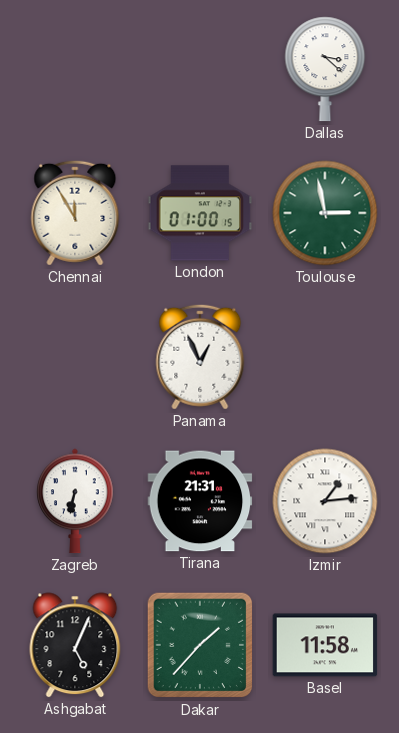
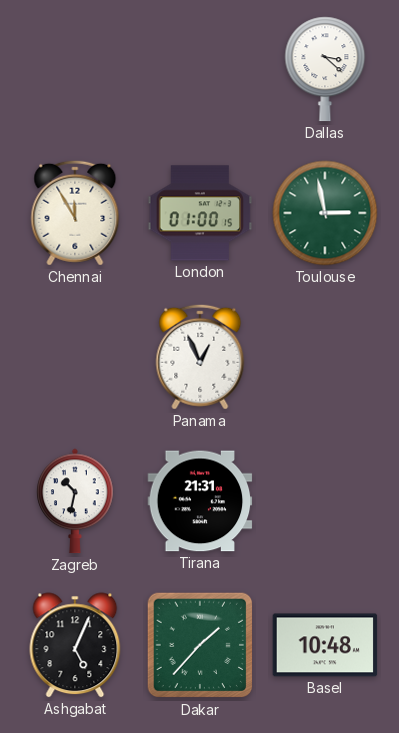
Zagreb: 6:32 -> 10:32 (75, 501)
Izmir: 1:14 -> none (325, 501)
Basel: 11:58 -> 10:48 (325, 645)
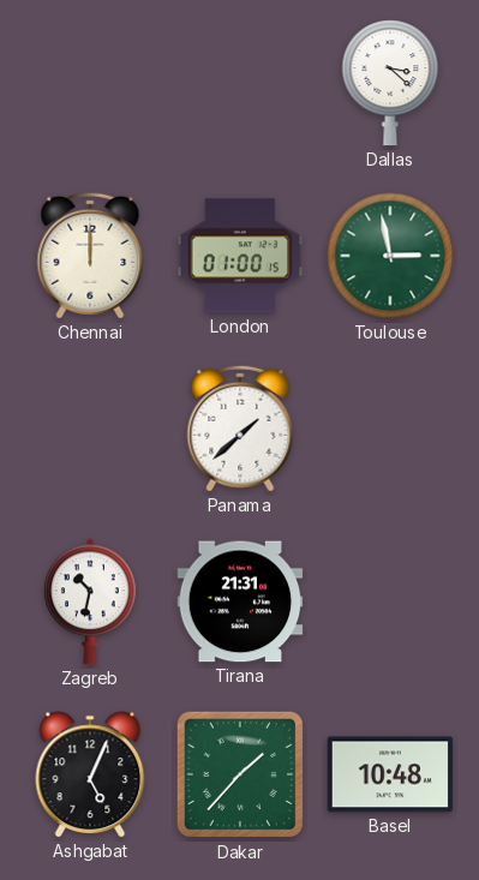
Chennai: 11:55 -> 12:00 (90, 256)
Panama: 12:56 -> 1:38 (240, 429)
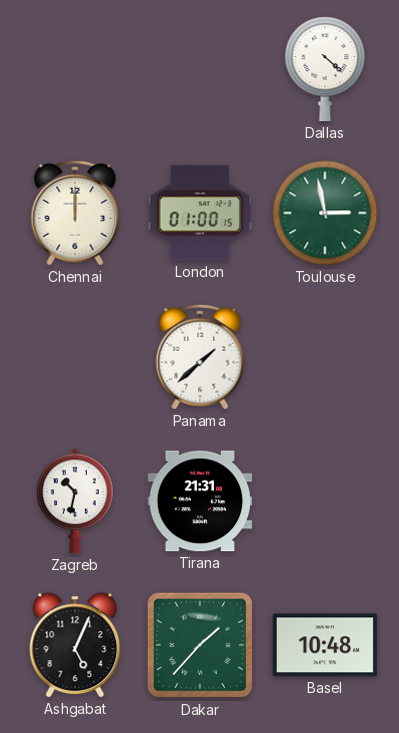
Dallas: 3:22 -> 4:22 (325, 69)
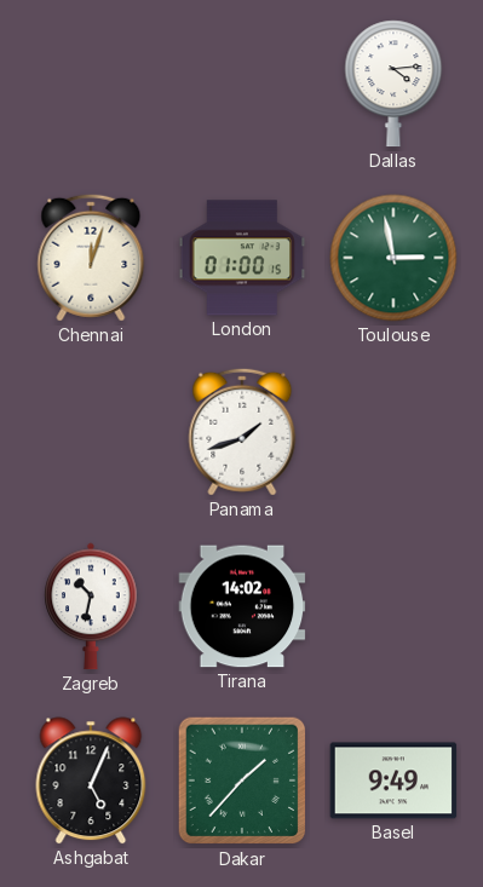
Dallas: 4:22 -> 4:14 (393, 83)
Chennai: 12:00 -> 12:03 (91, 258)
Panama: 1:38 -> 1:42 (242, 432)
Tirana: 21:31 -> 14:02 (242, 606)
Basel: 10:48 -> 9:49 (393, 781)
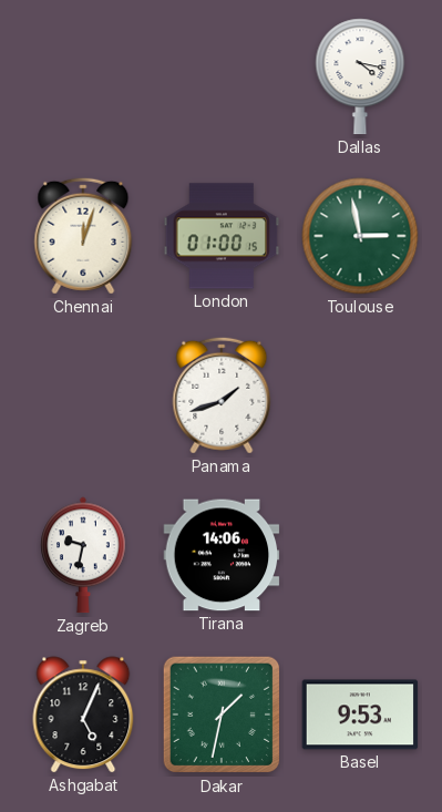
Dallas: 4:14 -> 4:17 (360, 76)
Zagreb: 10:32 -> 9:32 (83, 555)
Tirana: 14:02 -> 14:06 (222, 555)
Dakar: 1:37 -> 1:32 (222, 715)
Basel: 9:49 -> 9:53 (360, 715)
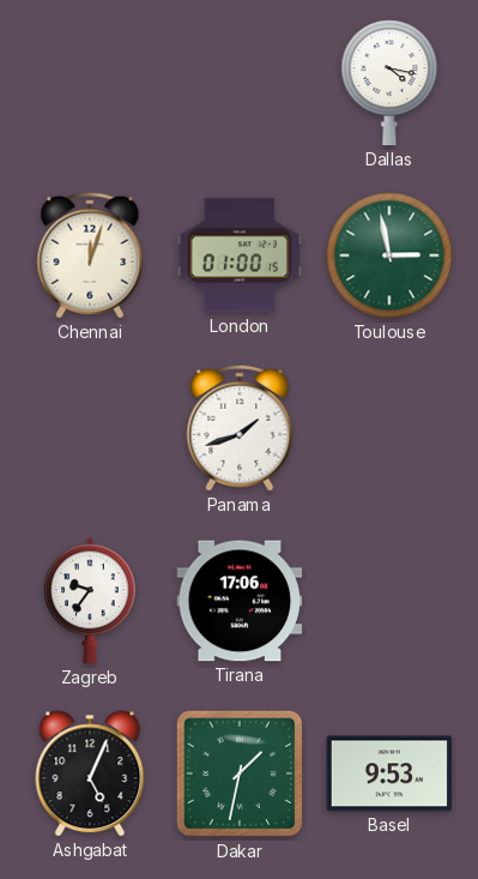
Zagreb: 9:32 -> 9:36 (90, 601)
Tirana: 14:06 -> 17:06 (240, 601)
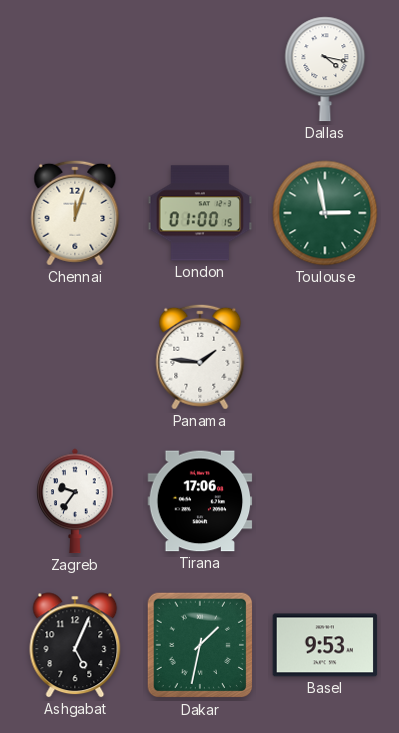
Panama: 1:42 -> 1:46 (200, 357)
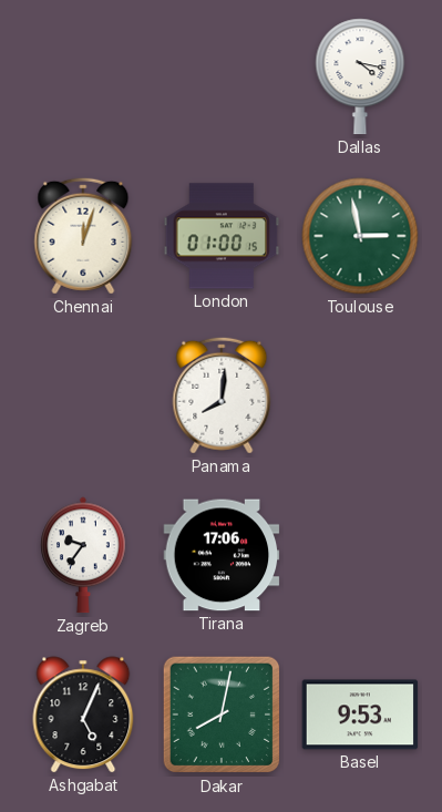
Panama: 1:46 -> 8:01 (222, 395)
Dakar: 1:32 -> 8:02 (222, 715)
